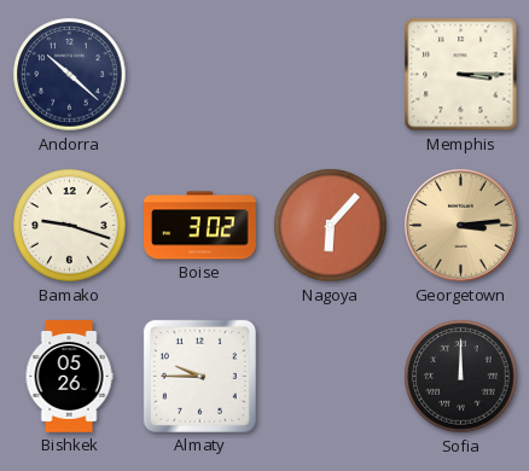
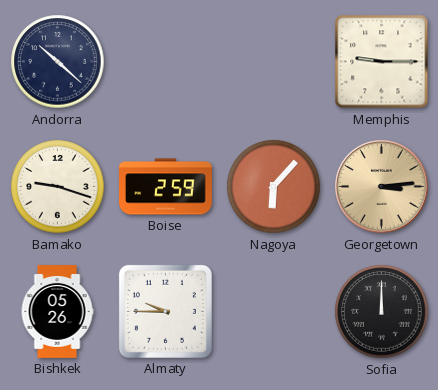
Memphis: 3:15 -> 9:15 (382, 62)
Boise: 3:02 -> 2:59 (166, 187)
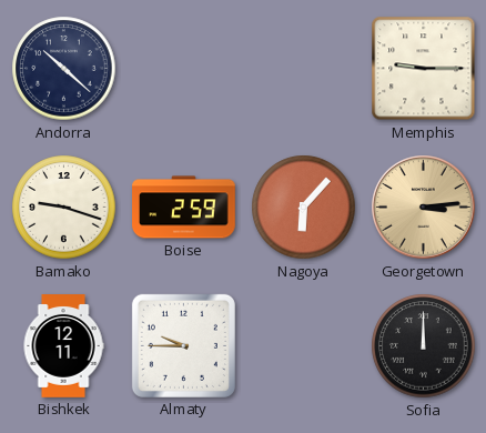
Bishkek: 05:26 -> 12:11 (63, 346)
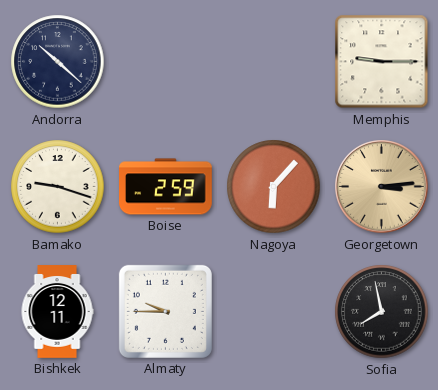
Sofia: 12:00 -> 7:58 (382, 312)
